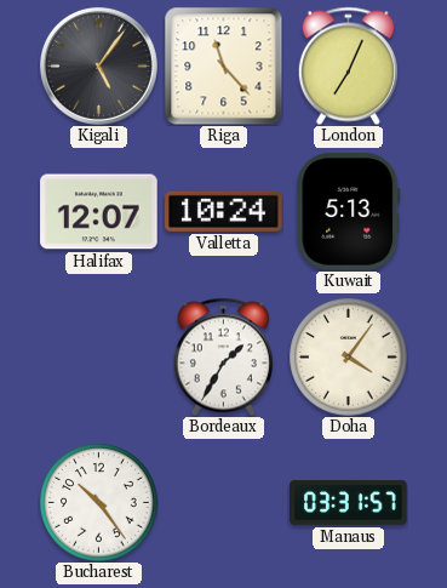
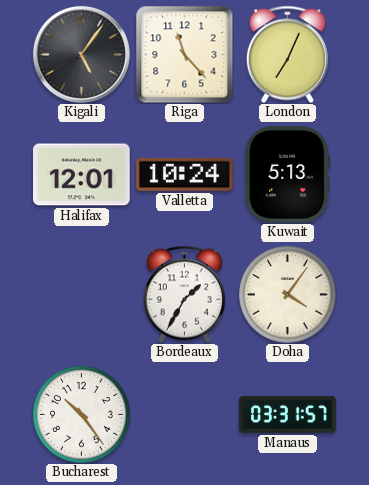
Halifax: 12:07 -> 12:01 (82, 175)
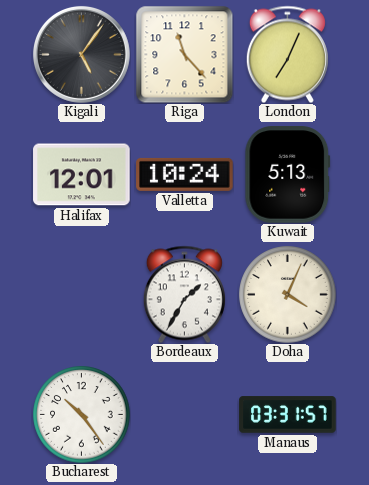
Doha: 4:06 -> 4:04 (288, 295)
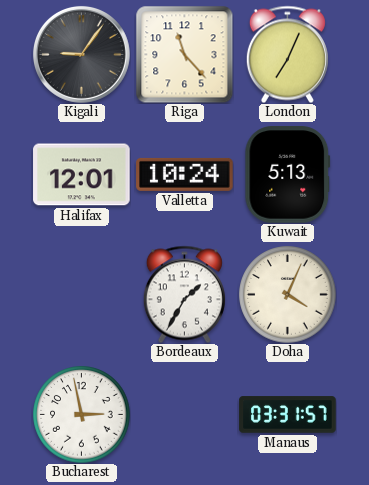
Kigali: 5:06 -> 9:06 (81, 54)
Bucharest: 10:24 -> 2:58 (82, 415)
